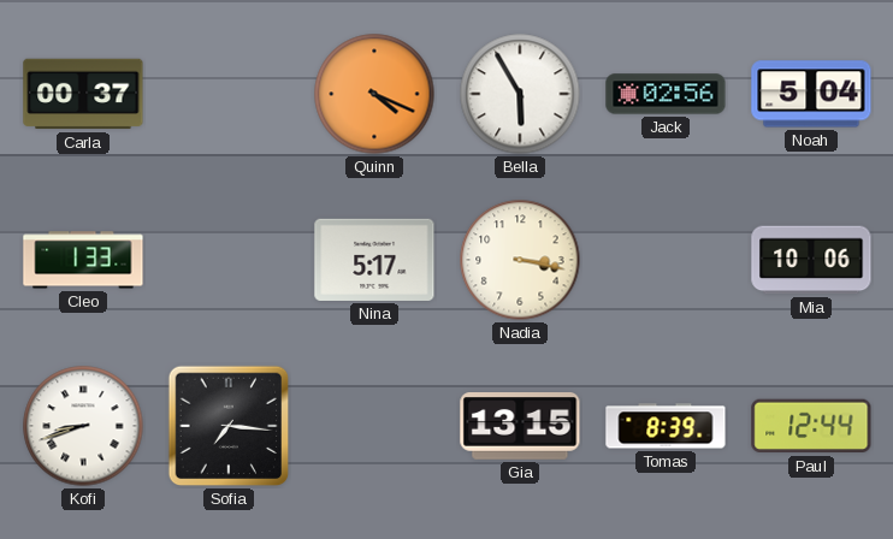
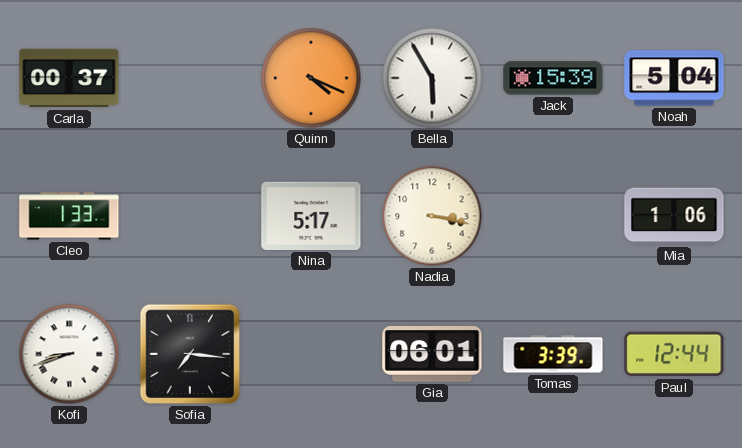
Jack: 02:56 -> 15:39 (553, 78)
Mia: 10:06 -> 1:06 (674, 216)
Gia: 13:15 -> 06:01 (432, 354)
Tomas: 8:39 -> 3:39 (553, 354)
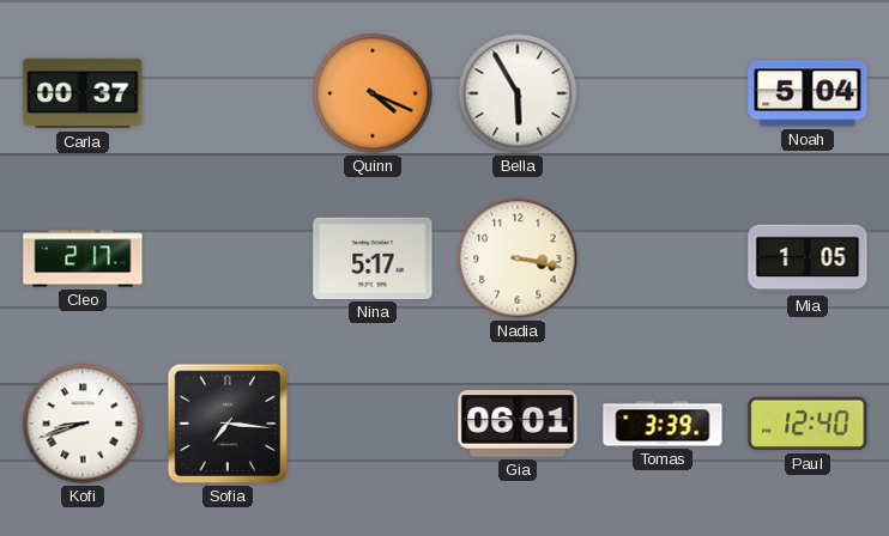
Jack: 15:39 -> none (553, 78)
Cleo: 1:33 -> 2:17 (83, 258)
Mia: 1:06 -> 1:05 (808, 258)
Paul: 12:44 -> 12:40 (808, 424)
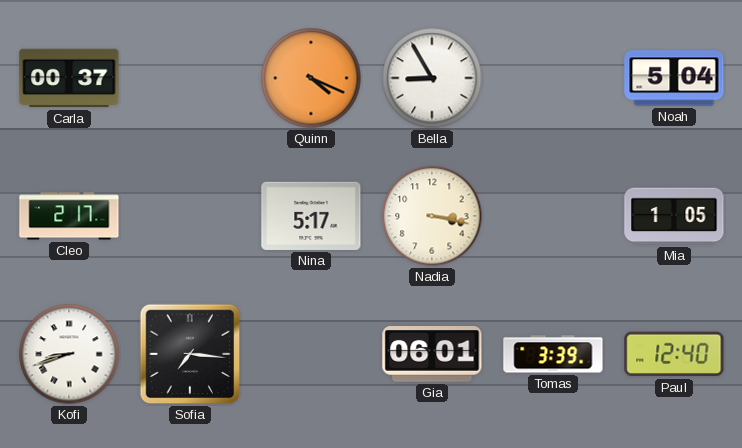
Bella: 5:55 -> 8:55 (432, 78)
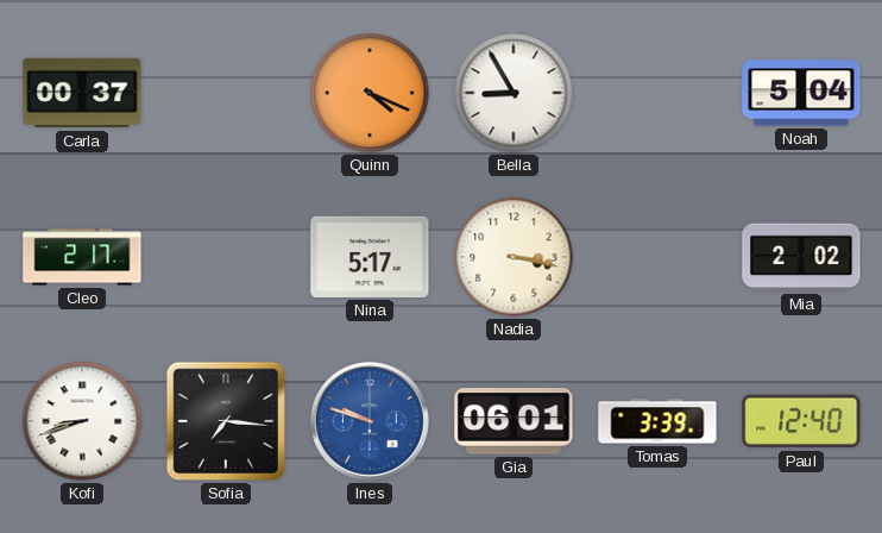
Mia: 1:05 -> 2:02 (801, 257)
Ines: none -> 9:48 (370, 421)
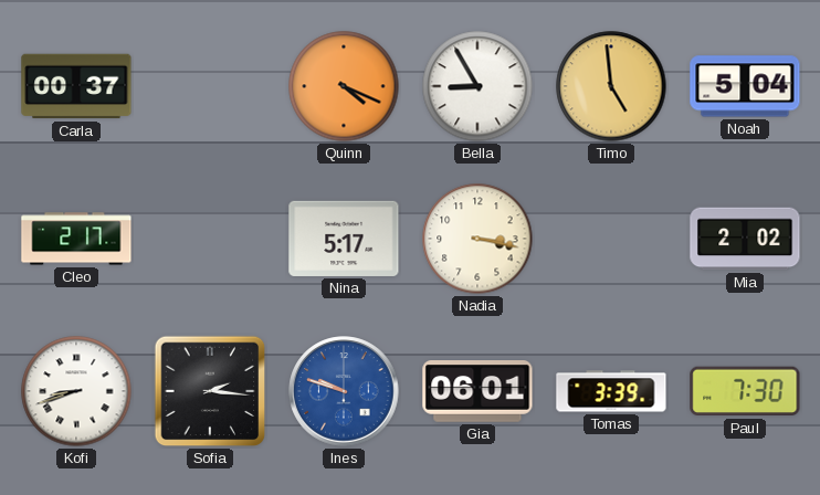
Timo: none -> 4:59 (611, 86)
Sofia: 7:16 -> 2:16 (210, 391)
Paul: 12:40 -> 7:30 (745, 391)
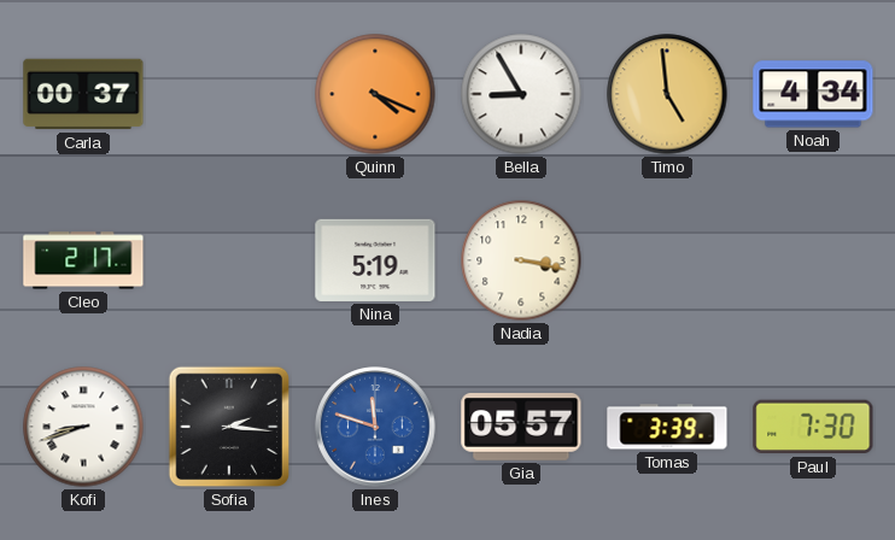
Noah: 5:04 -> 4:34 (813, 94)
Nina: 5:17 -> 5:19 (375, 260)
Mia: 2:02 -> none (745, 239)
Ines: 9:48 -> 11:48 (375, 427)
Gia: 06:01 -> 05:57 (521, 427)
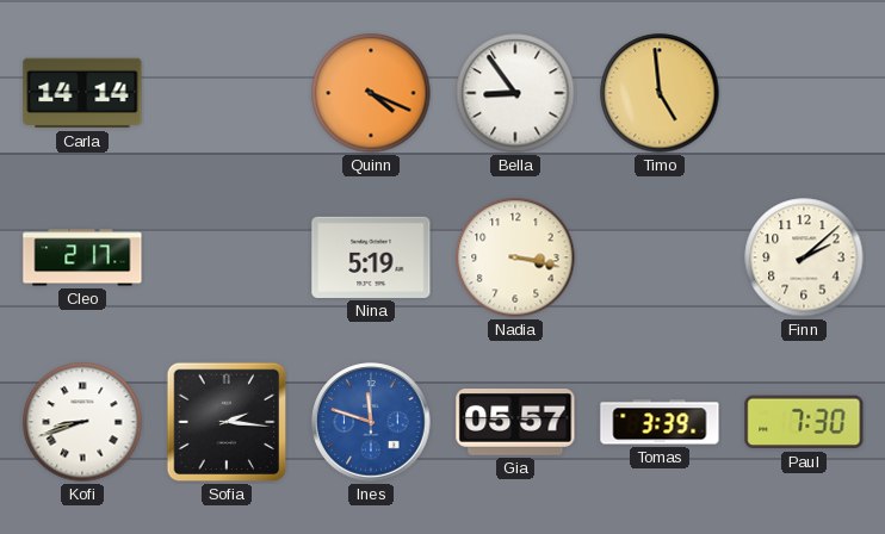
Carla: 00:37 -> 14:14 (82, 93)
Bella: 8:55 -> 8:54 (515, 93)
Noah: 4:34 -> none (813, 94)
Finn: none -> 2:08 (804, 257)
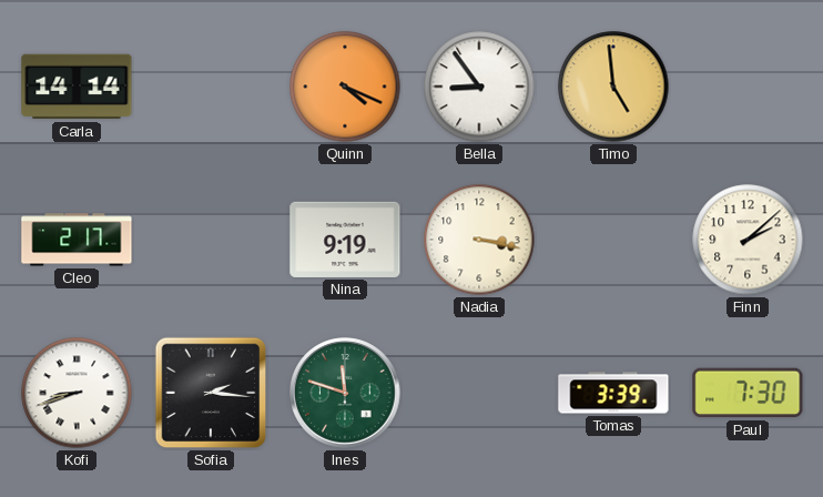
Nina: 5:19 -> 9:19 (345, 240)
Ines dial: blue -> green (345, 393)
Gia: 05:57 -> none (515, 422)
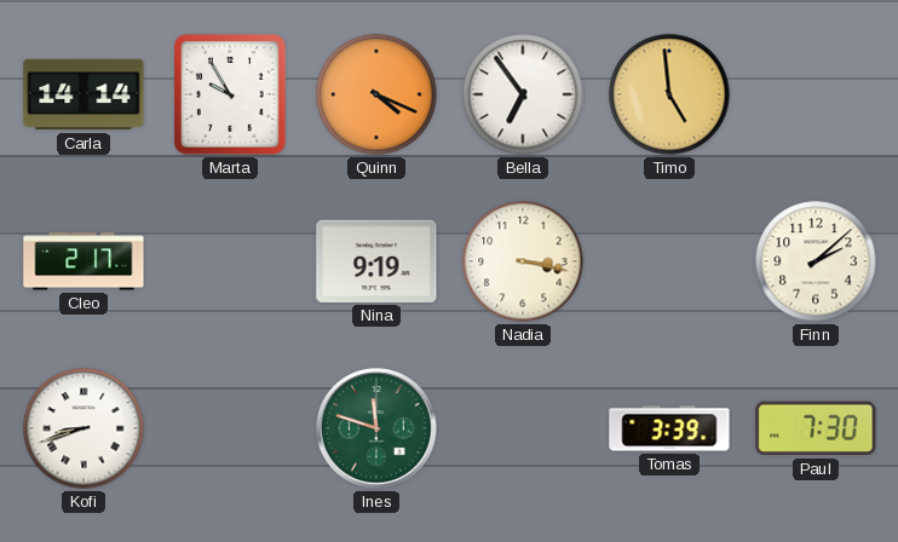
Marta: none -> 9:55 (230, 94)
Bella: 8:54 -> 6:54 (523, 94)
Sofia: 2:16 -> none (211, 393)
